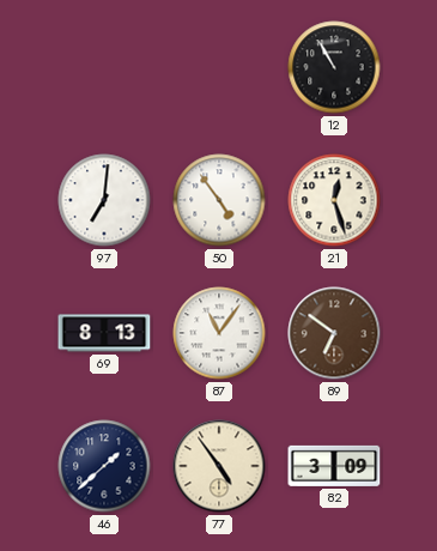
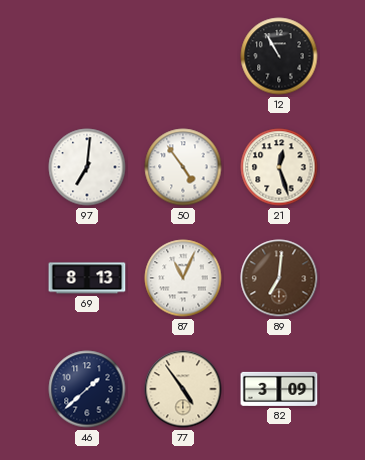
87: 11:06 -> 11:04 (183, 278)
89: 6:51 -> 7:01 (279, 278)
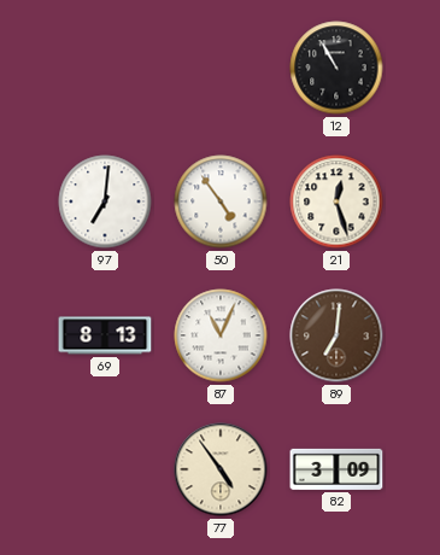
46: 1:38 -> none (87, 389)
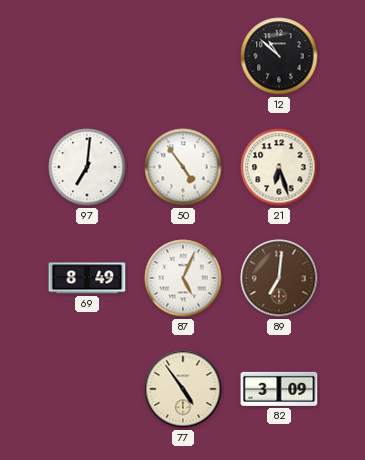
12: 10:55 -> 10:52 (279, 56)
21: 12:27 -> 6:27 (279, 167)
69: 8:13 -> 8:49 (87, 278)
87: 11:04 -> 5:04 (183, 278)
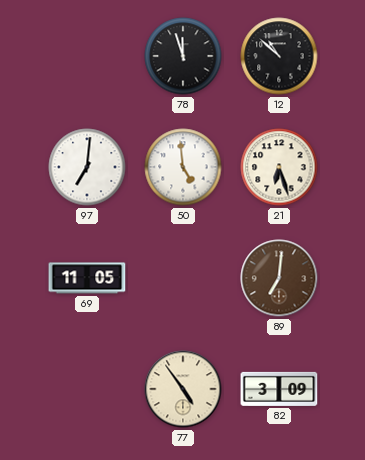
78: none -> 11:57 (183, 56)
50: 4:54 -> 4:59 (183, 167)
69: 8:49 -> 11:05 (87, 278)
87: 5:04 -> none (183, 278)
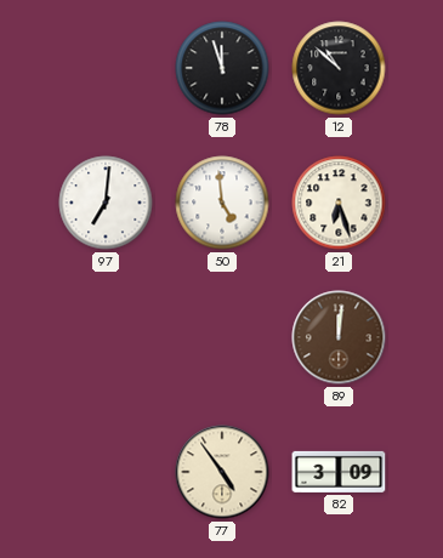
69: 11:05 -> none (87, 278)
89: 7:01 -> 12:01 (339, 337)
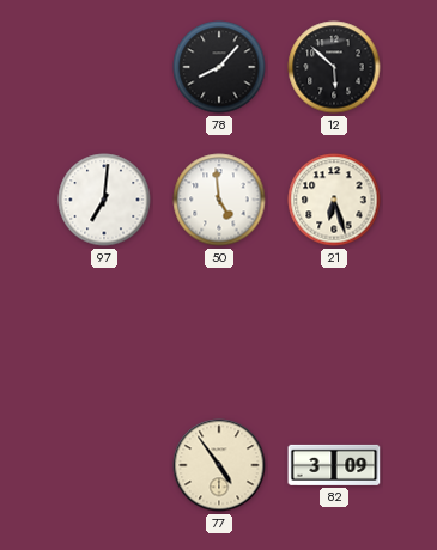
78: 11:57 -> 8:07 (219, 67)
12: 10:52 -> 5:52 (334, 67)
89: 12:01 -> none (339, 337)
